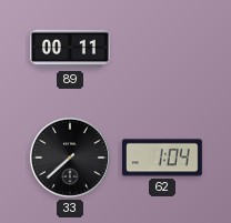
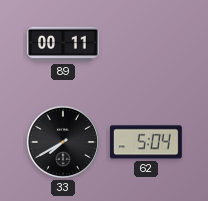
33: 7:38 -> 7:40 (63, 142)
62: 1:04 -> 5:04 (146, 142)
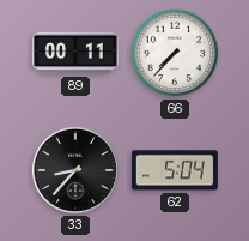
66: none -> 7:37 (175, 53)
33: 7:40 -> 8:37 (75, 170)
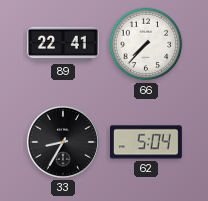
89: 00:11 -> 22:41 (63, 44)
33: 8:37 -> 8:35 (63, 142)
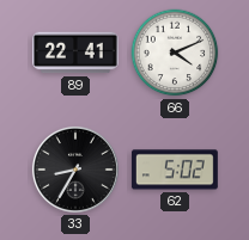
66: 7:37 -> 4:11 (175, 53)
62: 5:04 -> 5:02 (175, 170)
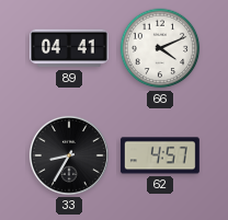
89: 22:41 -> 04:41 (69, 48)
62: 5:02 -> 4:57 (160, 155)
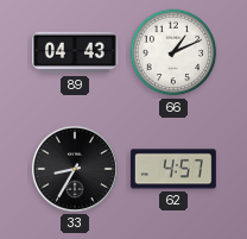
89: 04:41 -> 04:43 (75, 52)
66: 4:11 -> 1:11 (173, 52)
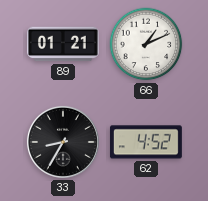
89: 04:43 -> 01:21 (63, 44)
62: 4:57 -> 4:52 (146, 142)
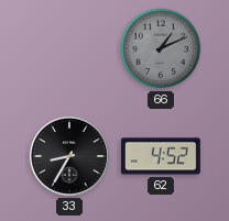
89: 01:21 -> none (63, 44)
66 dial: white -> grey (161, 48)
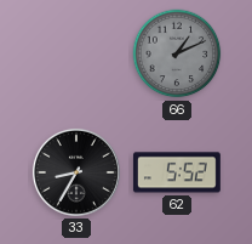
62: 4:52 -> 5:52 (177, 172)
